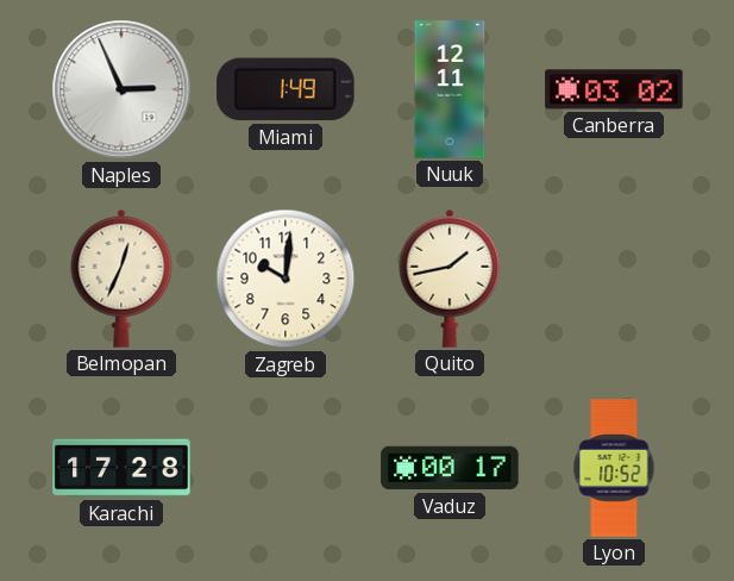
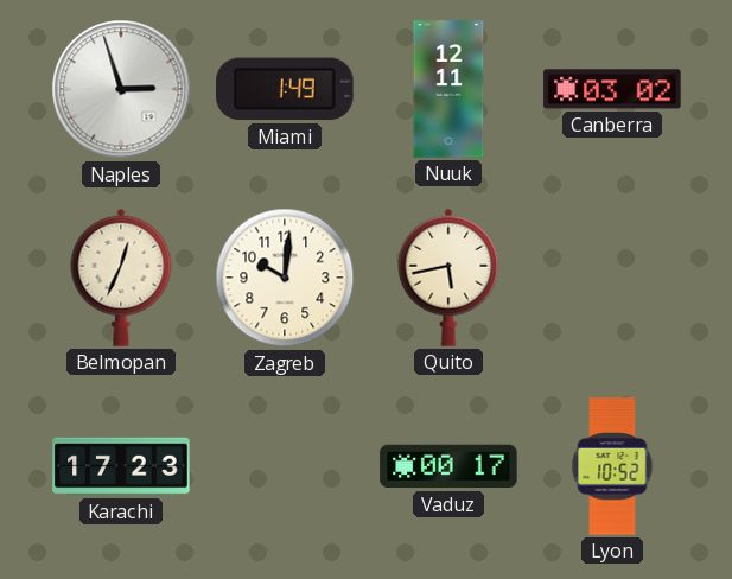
Naples: 2:56 -> 2:57 (121, 89)
Quito: 1:43 -> 5:43 (448, 278)
Karachi: 17:28 -> 17:23 (121, 466)
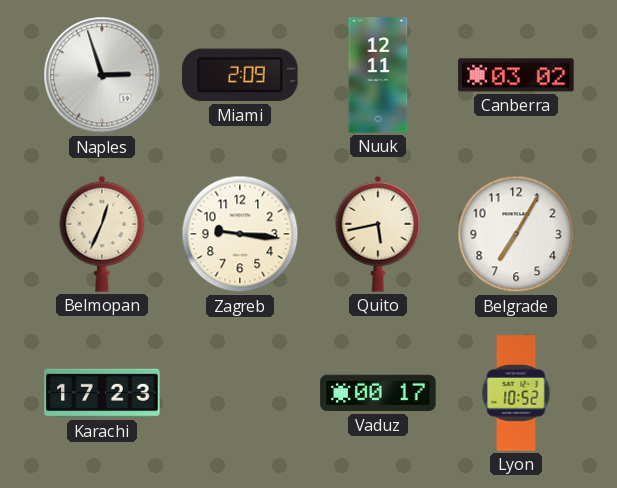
Miami: 1:49 -> 2:09 (240, 75)
Zagreb: 10:01 -> 9:16 (240, 234)
Belgrade: none -> 7:05 (516, 234)
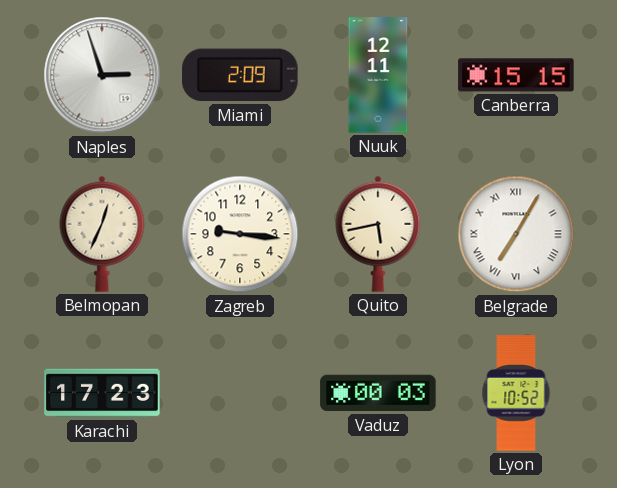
Canberra: 03:02 -> 15:15 (516, 75)
Belgrade numerals: Arabic -> Roman (516, 234)
Vaduz: 00:17 -> 00:03 (378, 393)
